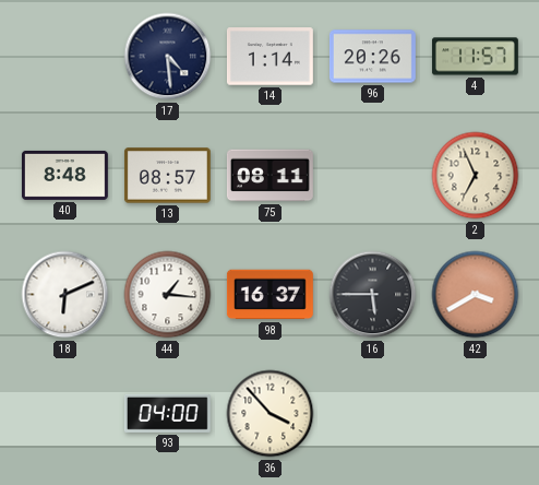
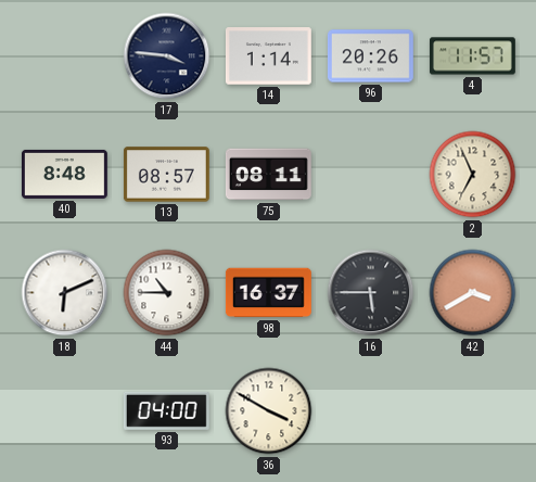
17: 4:29 -> 3:46 (167, 56)
44: 1:16 -> 10:45 (167, 293)
36: 3:53 -> 3:50 (269, 411)
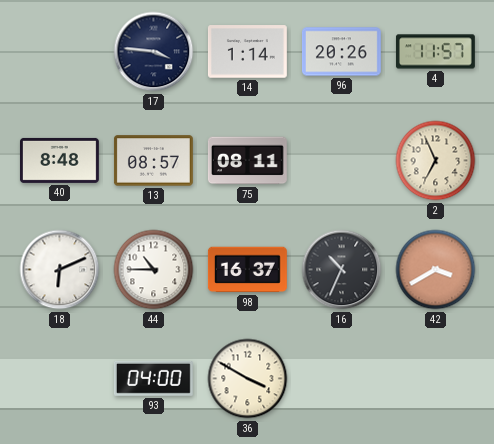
16: 5:45 -> 10:34 (342, 270)
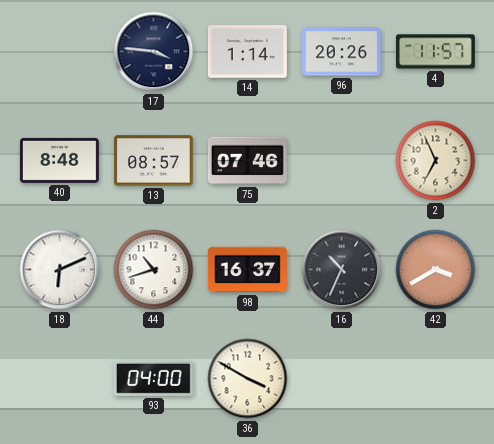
75: 08:11 -> 07:46 (247, 161)
44: 10:45 -> 10:42 (154, 270)
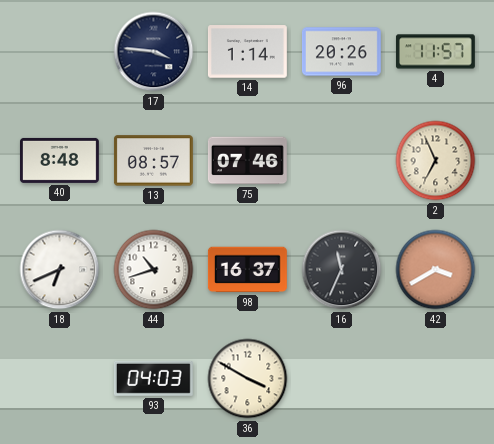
18: 6:11 -> 6:41 (60, 270)
16: 10:34 -> 11:34 (342, 270)
93: 04:00 -> 04:03 (153, 378)
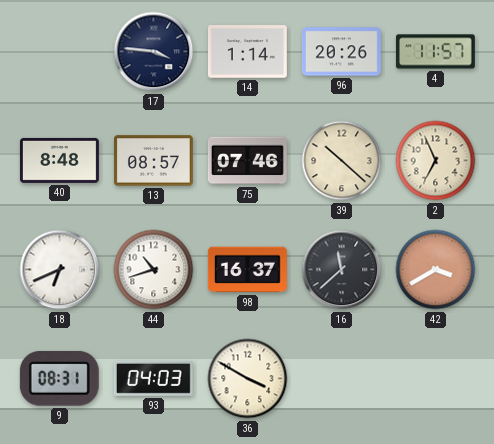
39: none -> 10:22 (342, 161)
16: 11:34 -> 11:38 (342, 270)
9: none -> 08:31 (59, 378)
